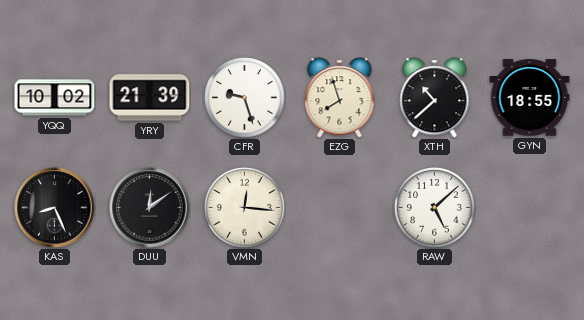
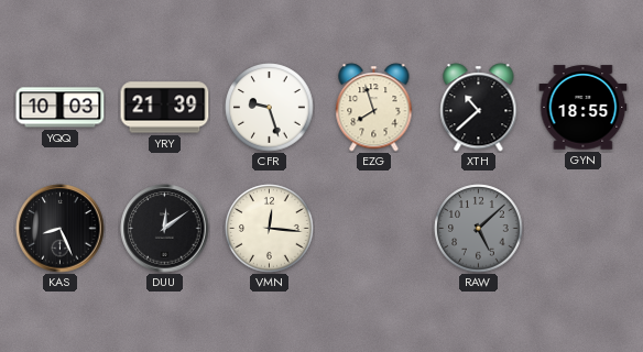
YQQ: 10:02 -> 10:03 (61, 108)
RAW dial: white -> grey (479, 229)
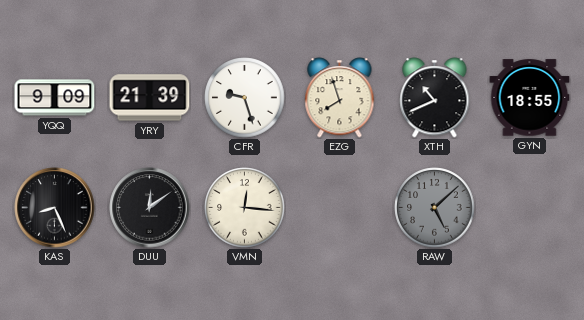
YQQ: 10:03 -> 9:09 (55, 98)
XTH: 10:38 -> 10:41 (435, 98)
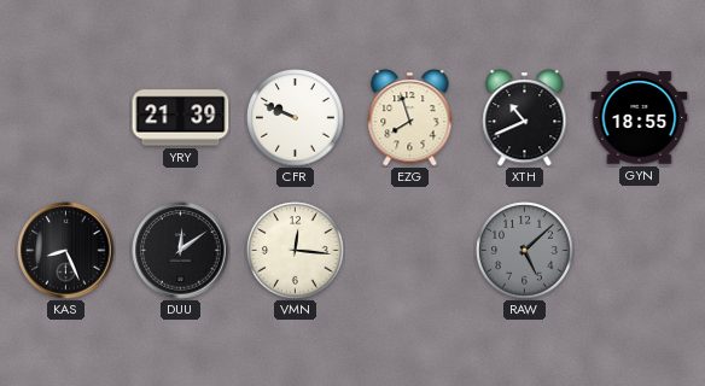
YQQ: 9:09 -> none (55, 98)
CFR: 9:27 -> 9:49 (296, 118)
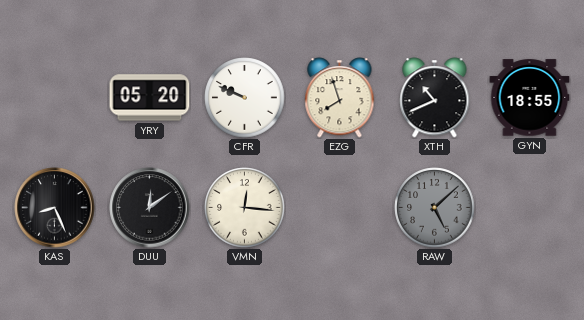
YRY: 21:39 -> 05:20 (150, 98)
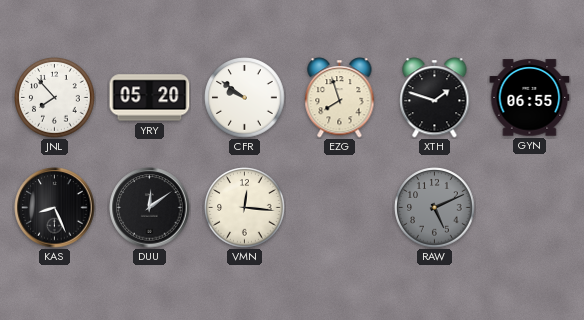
JNL: none -> 7:53 (55, 98)
CFR: 9:49 -> 9:51 (245, 98)
XTH: 10:41 -> 1:48 (435, 98)
GYN: 18:55 -> 06:55 (530, 98)
RAW: 5:08 -> 5:11 (435, 208)
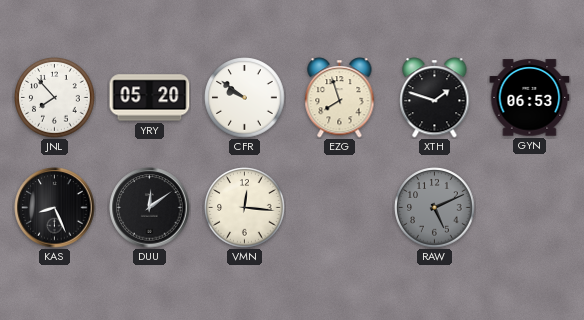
GYN: 06:55 -> 06:53 (530, 98)
